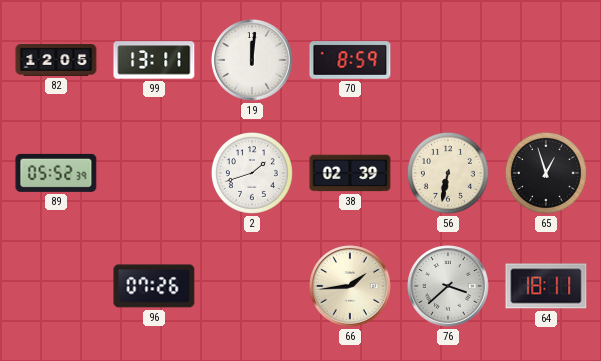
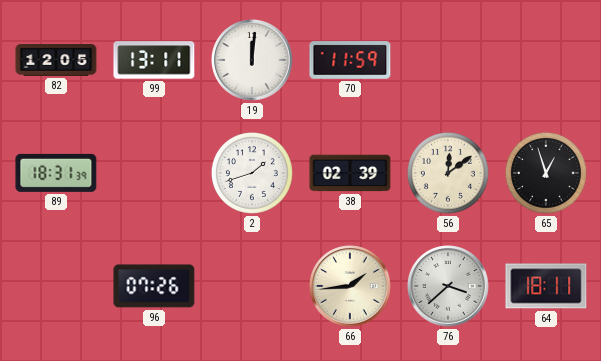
70: 8:59 -> 11:59 (350, 60)
89: 05:52 -> 18:31 (56, 173)
56: 6:32 -> 12:09 (448, 173)
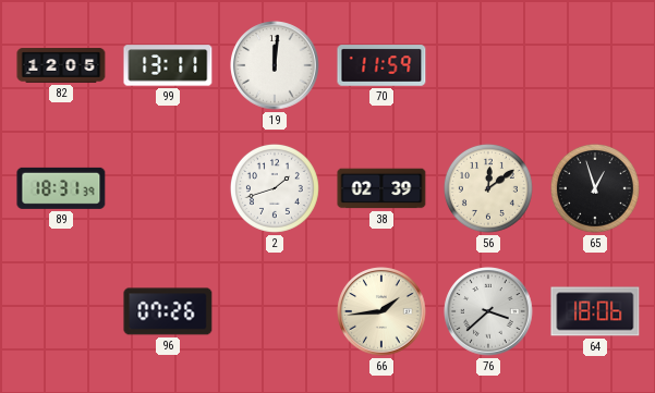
64: 18:11 -> 18:06 (595, 311)
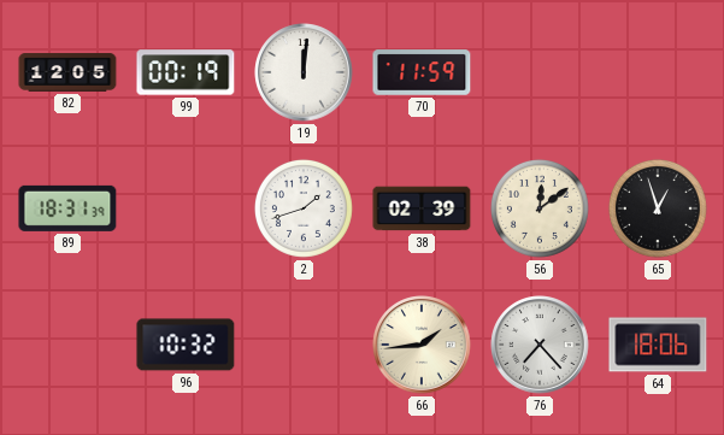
99: 13:11 -> 00:19 (186, 72)
96: 07:26 -> 10:32 (186, 345)
76: 3:38 -> 7:23 (540, 345)
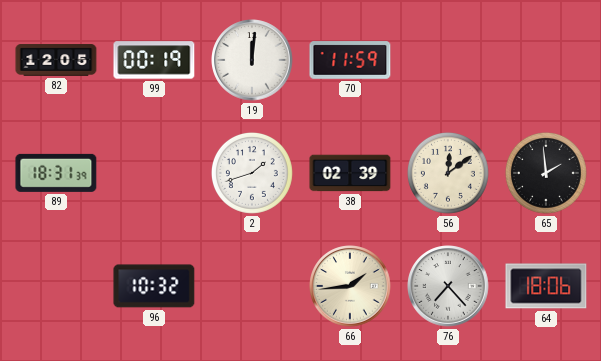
65: 12:57 -> 1:59 (546, 173)
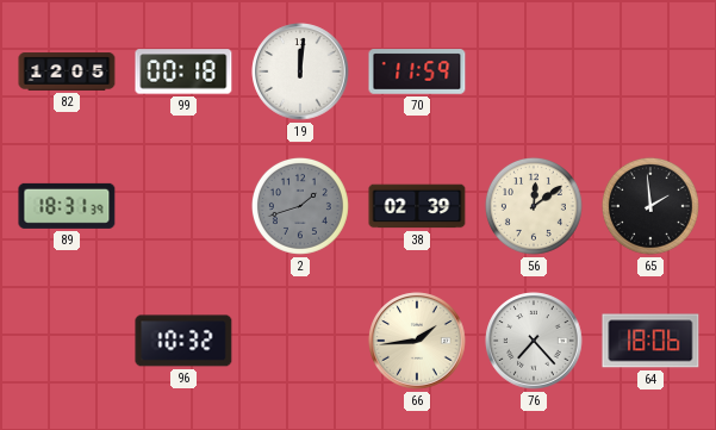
99: 00:19 -> 00:18 (183, 71)
2 dial: white -> grey (300, 206)
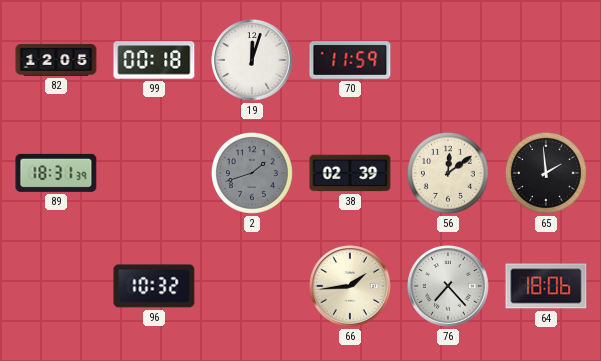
19: 12:01 -> 12:03 (252, 60)
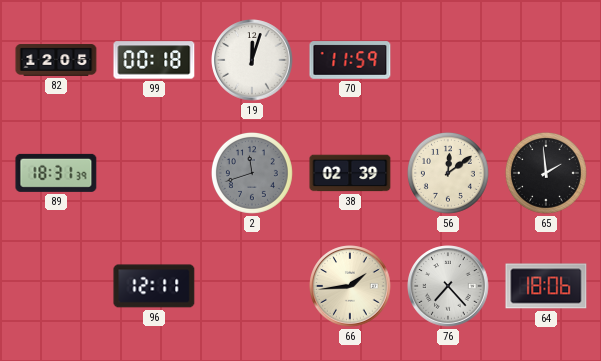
2: 1:42 -> 11:42 (252, 173)
96: 10:32 -> 12:11 (154, 286)
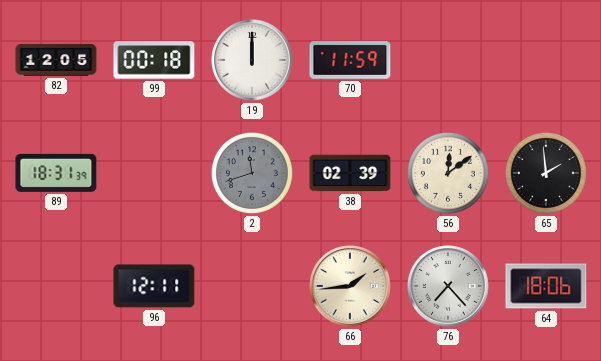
19: 12:03 -> 12:00 (252, 60)
